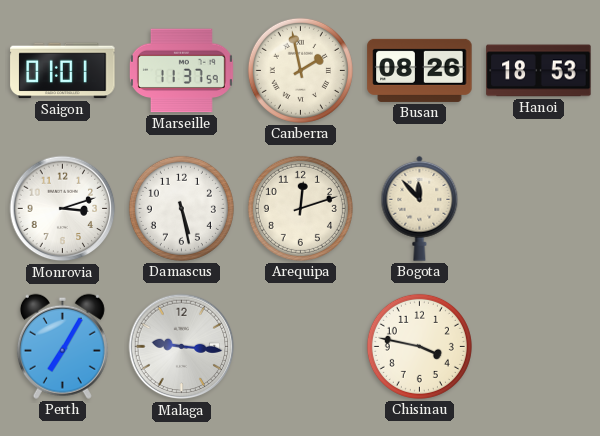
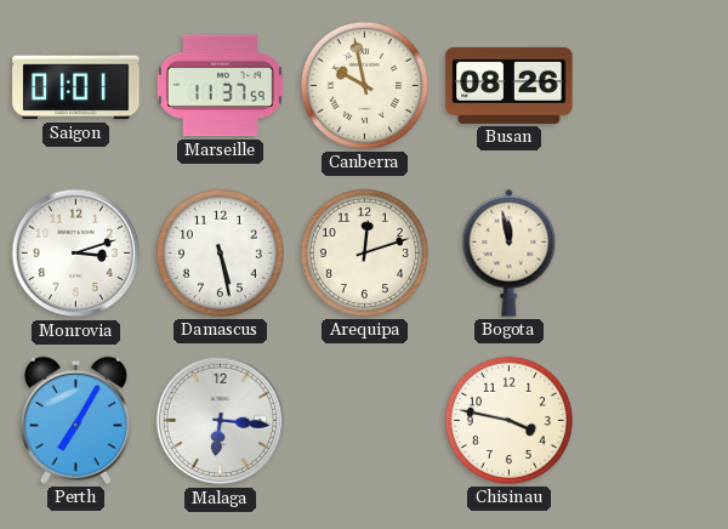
Canberra: 1:58 -> 9:58 (364, 85)
Hanoi: 18:53 -> none (539, 71)
Bogota: 11:53 -> 11:58 (510, 252)
Malaga: 9:16 -> 6:16 (221, 421)
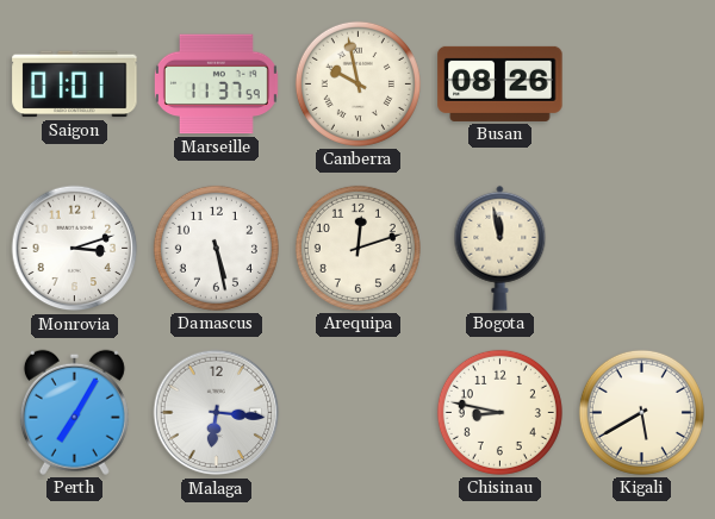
Chisinau: 3:47 -> 8:47 (499, 412)
Kigali: none -> 5:40 (641, 412)
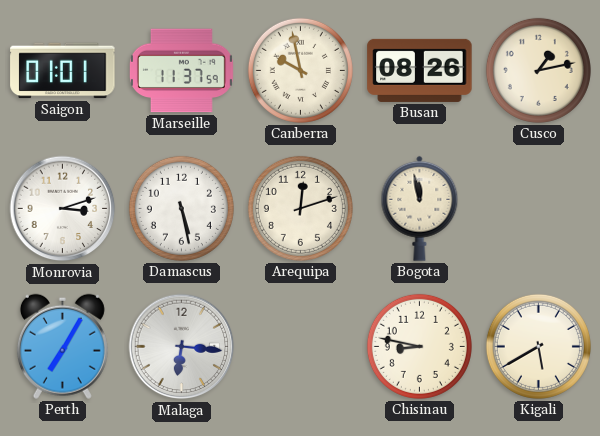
Cusco: none -> 1:13 (538, 70)
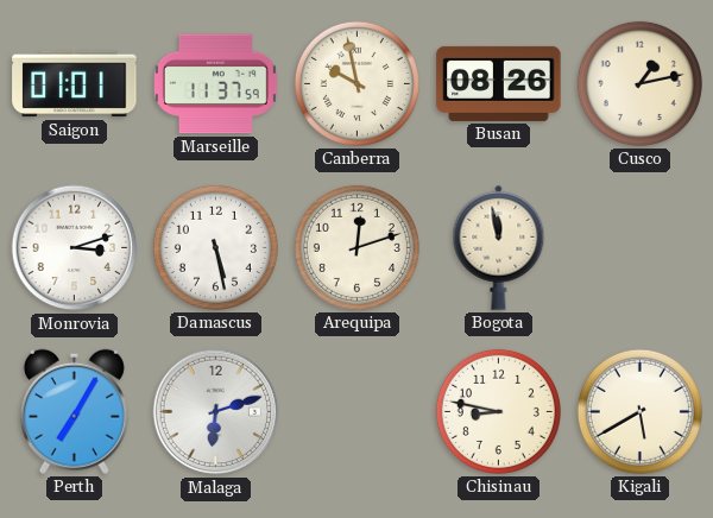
Malaga: 6:16 -> 6:12 (216, 412)
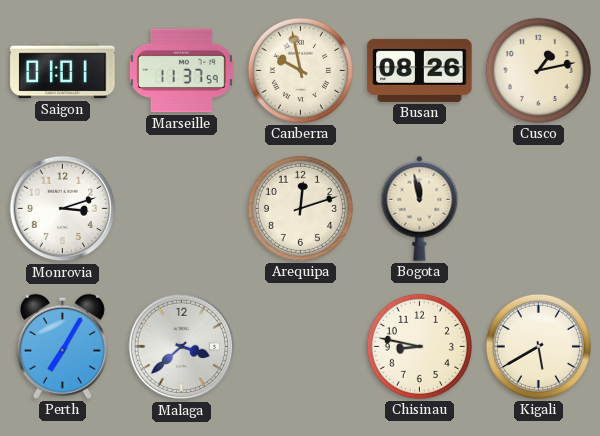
Damascus: 5:28 -> none (215, 247)
Malaga: 6:12 -> 3:38 (182, 347)
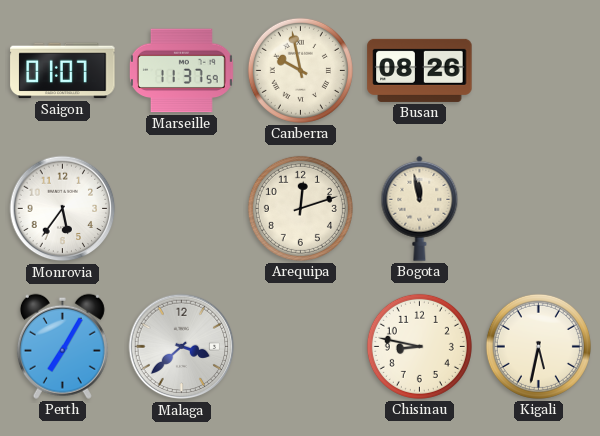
Saigon: 01:01 -> 01:07 (63, 71)
Cusco: 1:13 -> none (538, 70)
Monrovia: 3:12 -> 5:36 (63, 209)
Kigali: 5:40 -> 5:32 (538, 346)
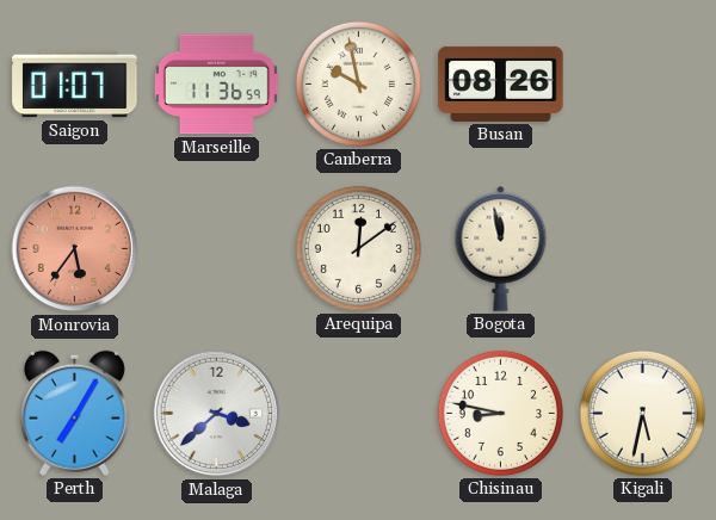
Marseille: 11:37 -> 11:36 (216, 85)
Monrovia dial: white -> salmon (75, 249)
Arequipa: 12:12 -> 12:09 (358, 248)
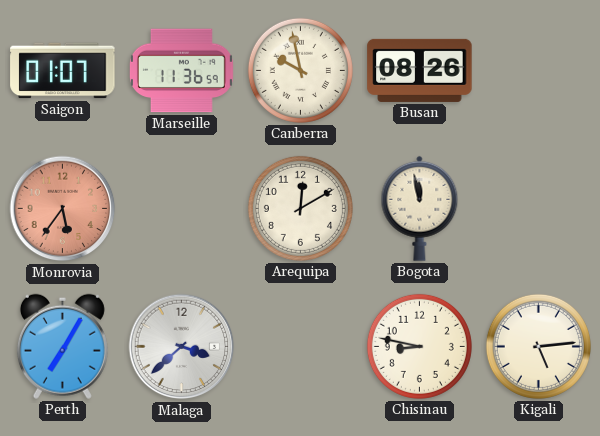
Arequipa: 12:09 -> 12:10 (300, 208)
Kigali: 5:32 -> 5:14 (538, 346)
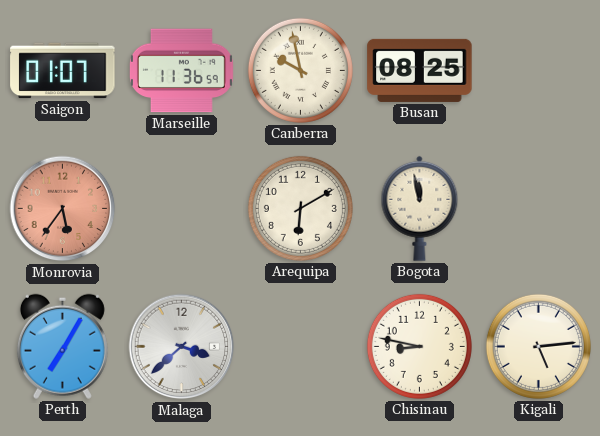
Busan: 08:26 -> 08:25 (420, 70)
Arequipa: 12:10 -> 6:10 (300, 208)
